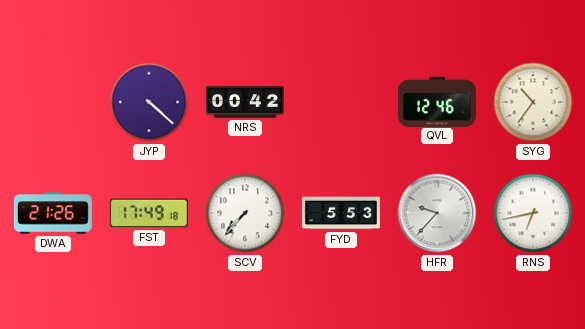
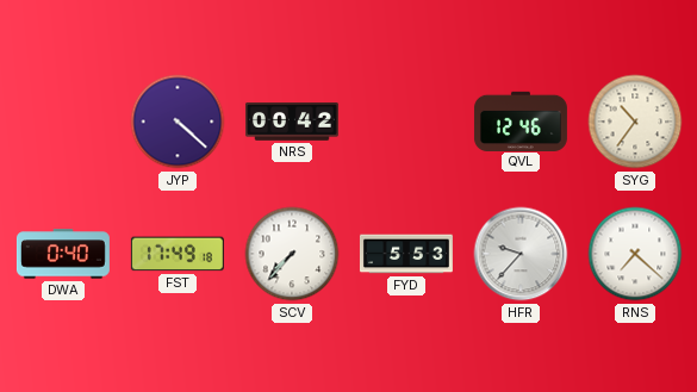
DWA: 21:26 -> 0:40 (63, 254)
RNS: 6:43 -> 7:22 (635, 254)
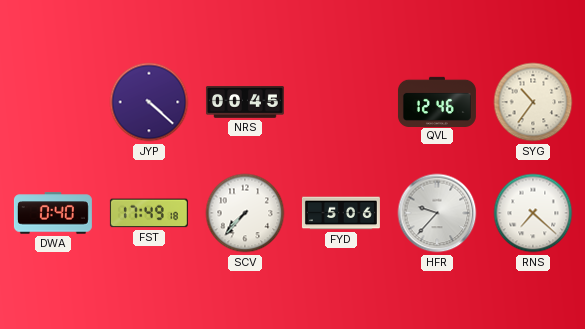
NRS: 00:42 -> 00:45 (245, 103)
FYD: 5:53 -> 5:06 (341, 213)
